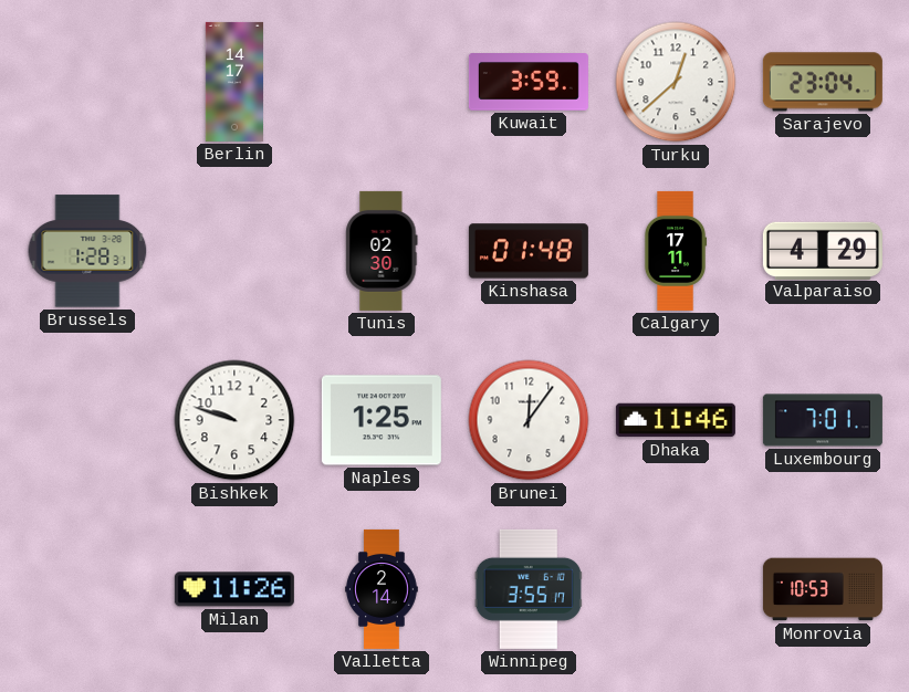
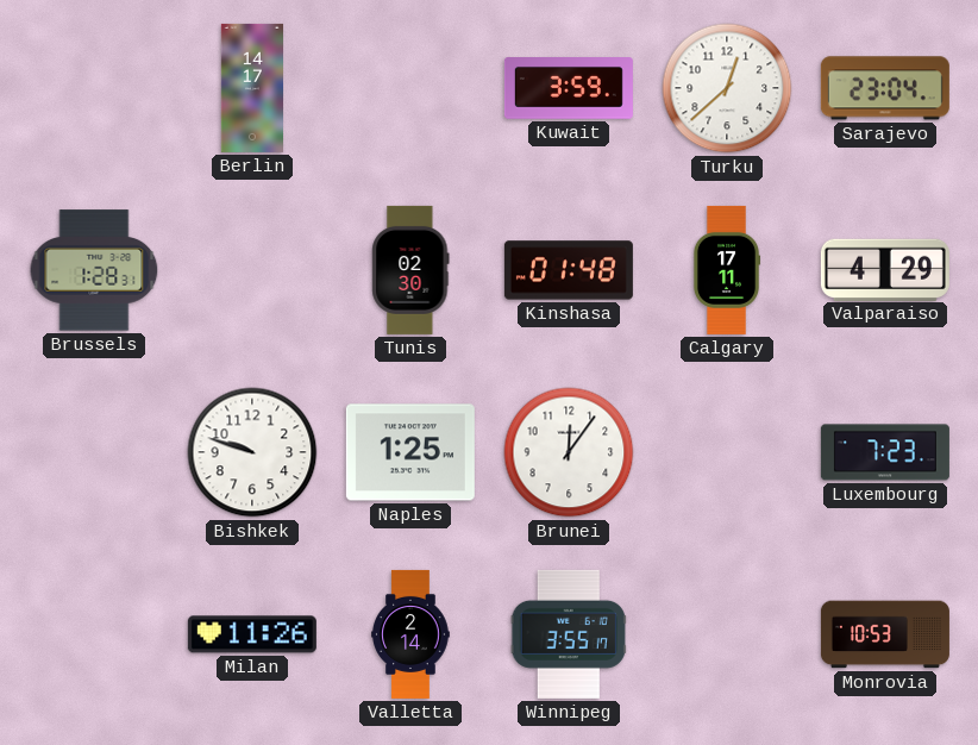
Dhaka: 11:46 -> none (676, 420)
Luxembourg: 7:01 -> 7:23 (885, 452)
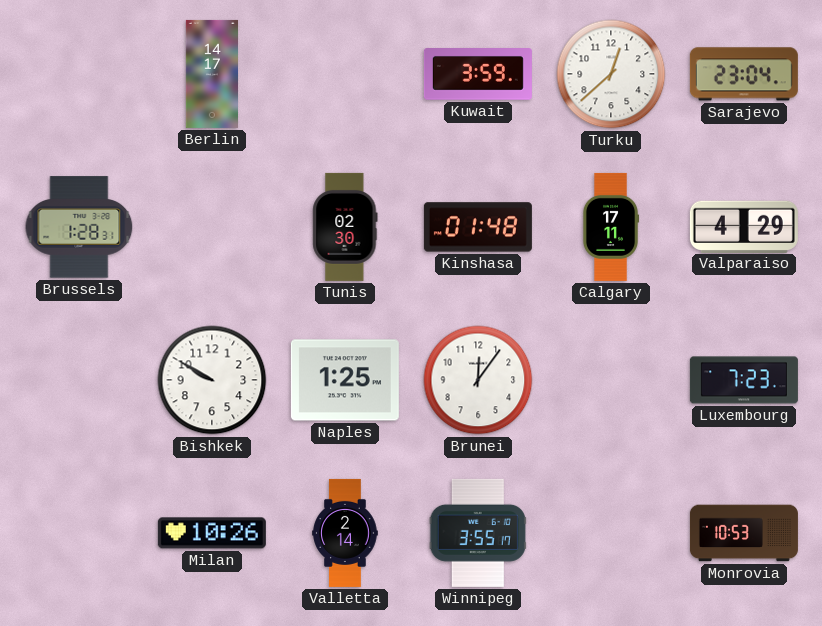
Bishkek: 9:48 -> 9:50 (212, 380)
Milan: 11:26 -> 10:26 (212, 533)
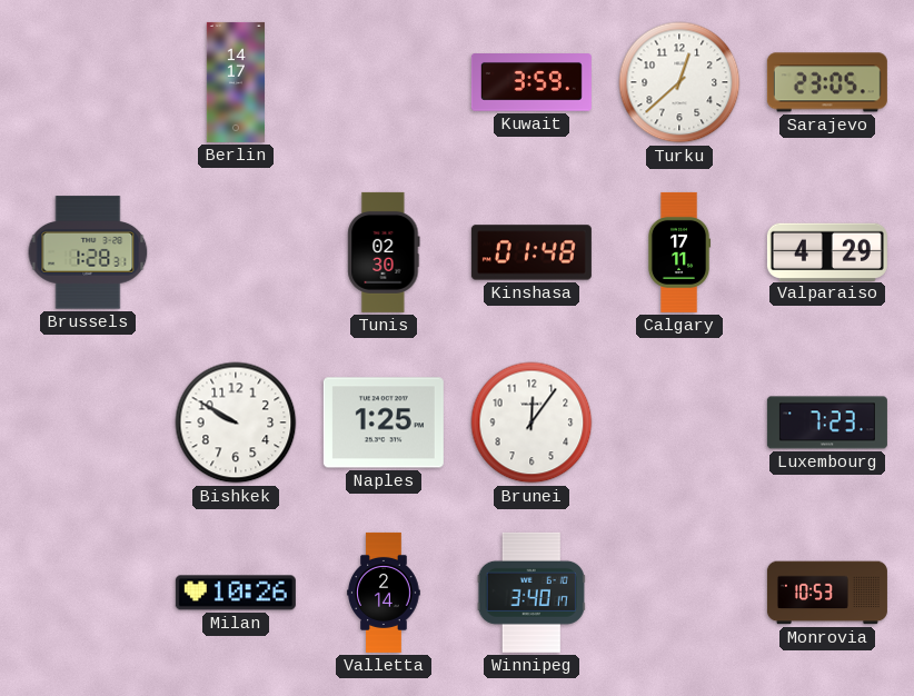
Sarajevo: 23:04 -> 23:05 (827, 82)
Winnipeg: 3:55 -> 3:40 (531, 593)
